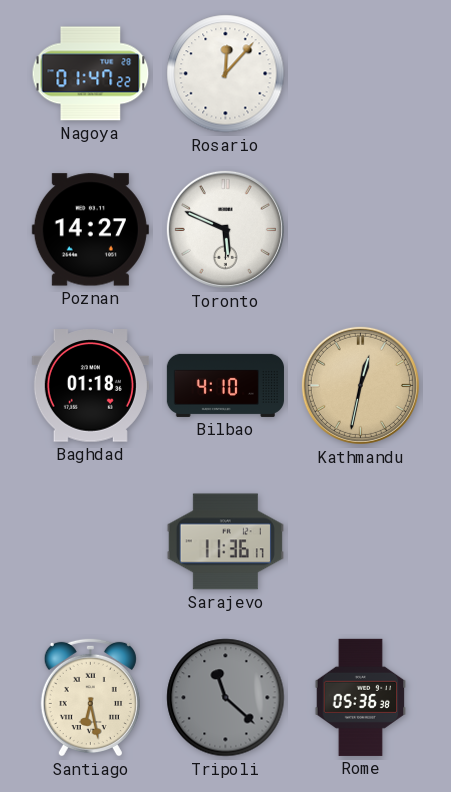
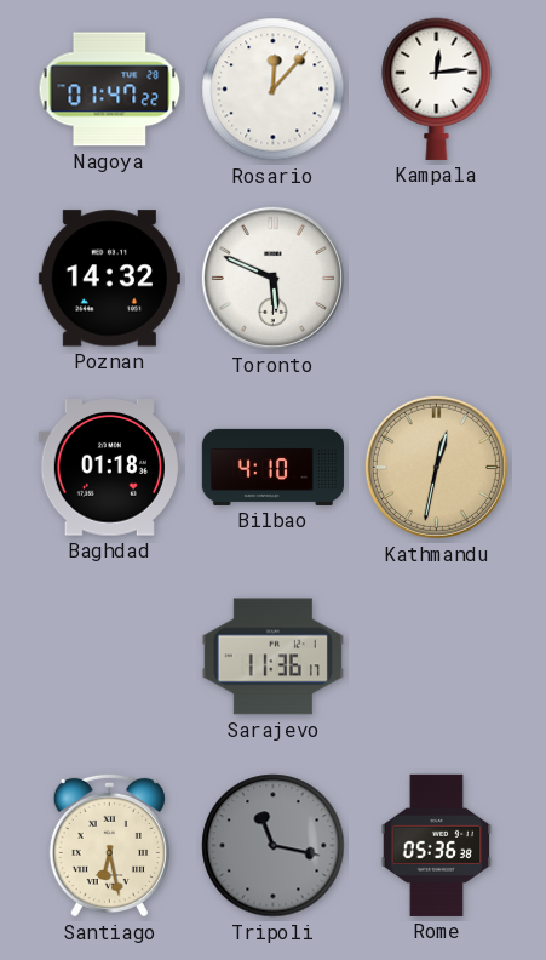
Kampala: none -> 12:14 (437, 88)
Poznan: 14:27 -> 14:32 (109, 279)
Tripoli: 11:22 -> 11:17 (274, 846)
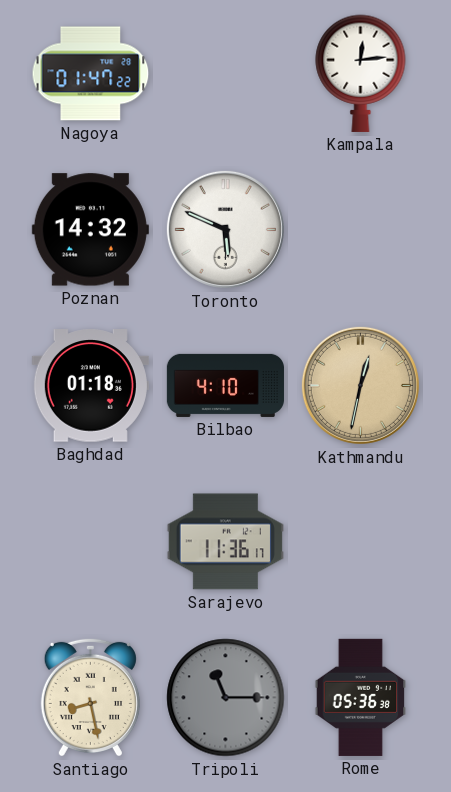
Rosario: 12:07 -> none (274, 90)
Santiago: 6:28 -> 8:28 (90, 697)
Tripoli: 11:17 -> 11:15 (226, 698)
